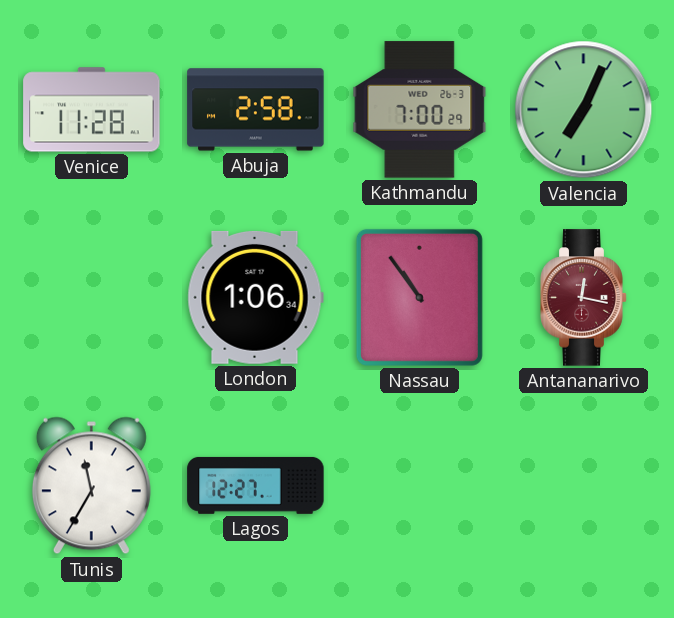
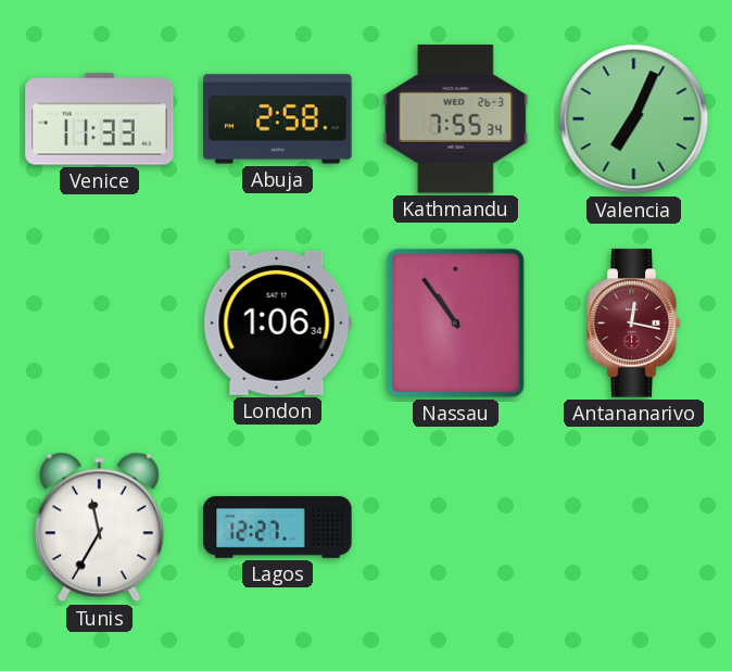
Venice: 11:28 -> 11:33 (100, 119)
Kathmandu: 7:00 -> 7:55 (456, 119)
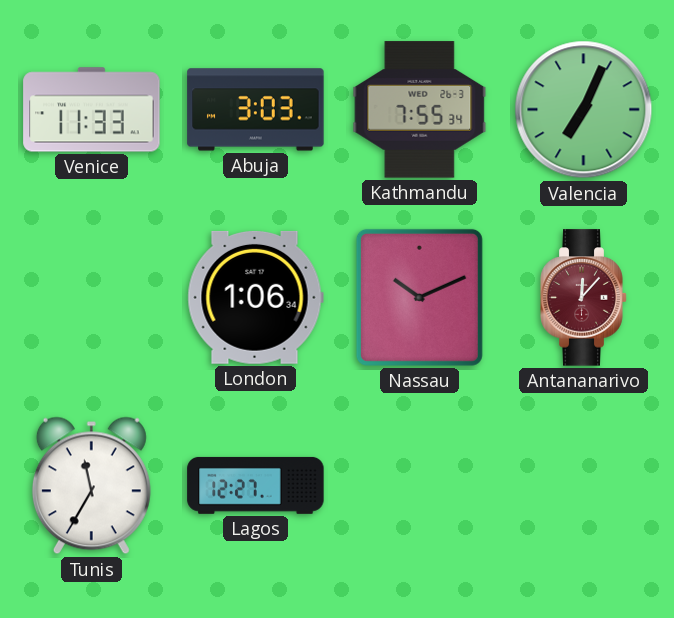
Abuja: 2:58 -> 3:03 (256, 110)
Nassau: 10:54 -> 10:11 (419, 297)
Antananarivo: 12:17 -> 12:07 (584, 298)
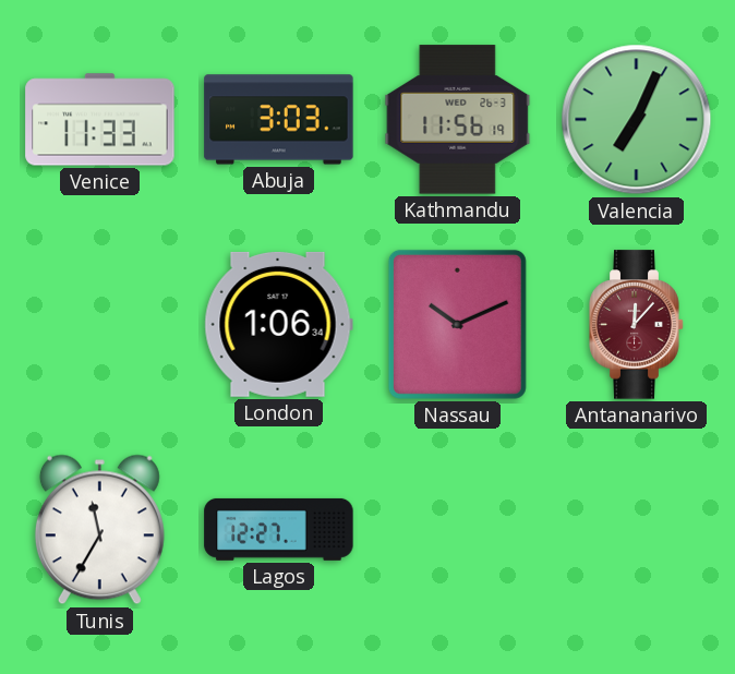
Kathmandu: 7:55 -> 11:56 (458, 120)
